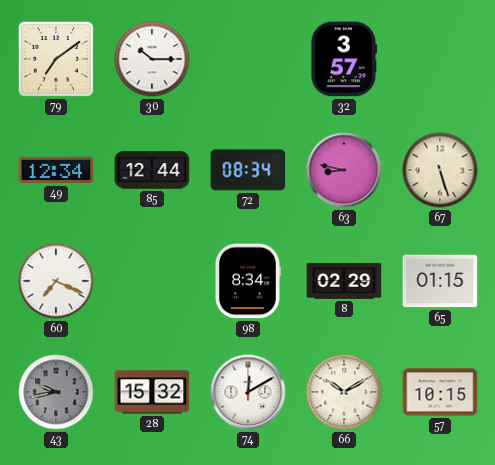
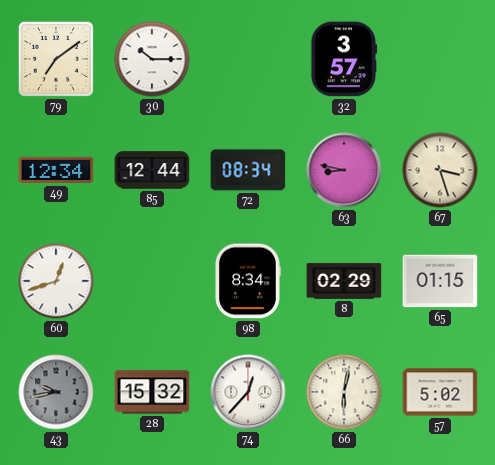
67: 5:27 -> 3:27 (440, 170)
60: 7:19 -> 12:42 (56, 281)
74: 12:10 -> 12:37 (248, 392)
66: 10:10 -> 6:02 (344, 392)
57: 10:15 -> 5:02 (440, 392)
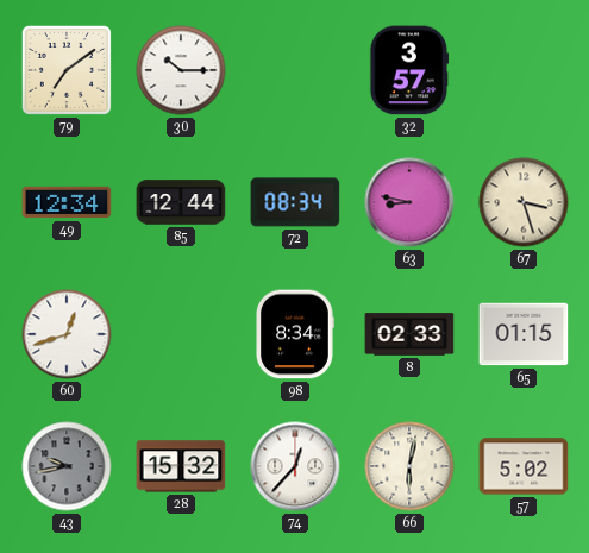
8: 02:29 -> 02:33 (409, 334)
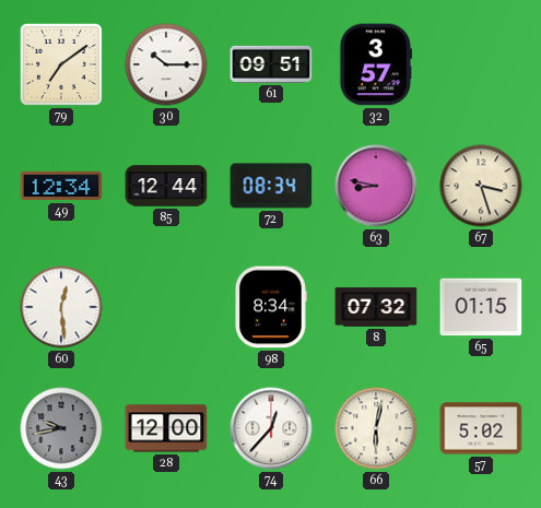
61: none -> 09:51 (271, 64)
60: 12:42 -> 12:29 (61, 307)
8: 02:33 -> 07:32 (376, 307)
28: 15:32 -> 12:00 (166, 428)
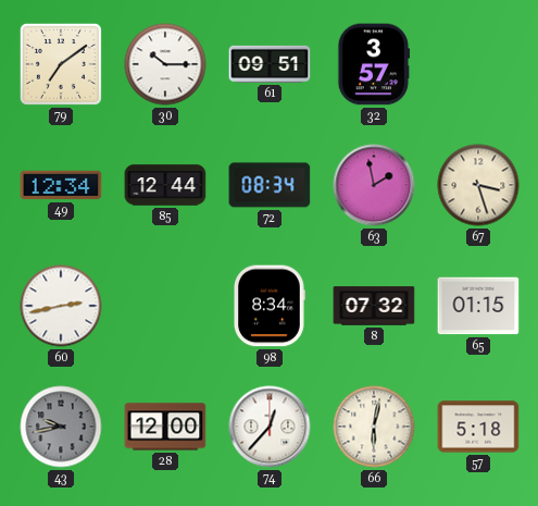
63: 8:47 -> 1:58 (374, 185)
60: 12:29 -> 2:43 (61, 306)
57: 5:02 -> 5:18 (478, 427)
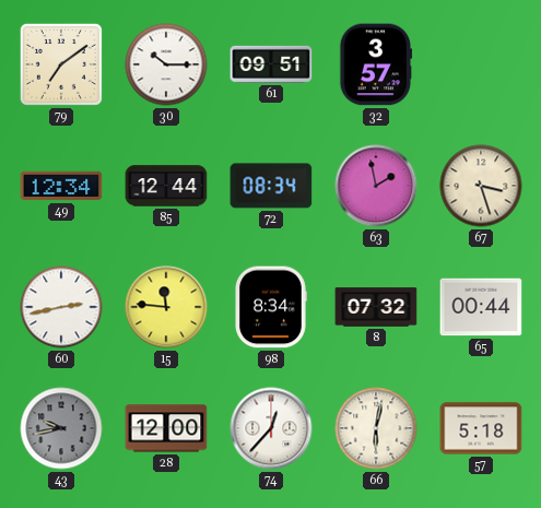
15: none -> 11:46 (166, 307)
65: 01:15 -> 00:44 (481, 307)
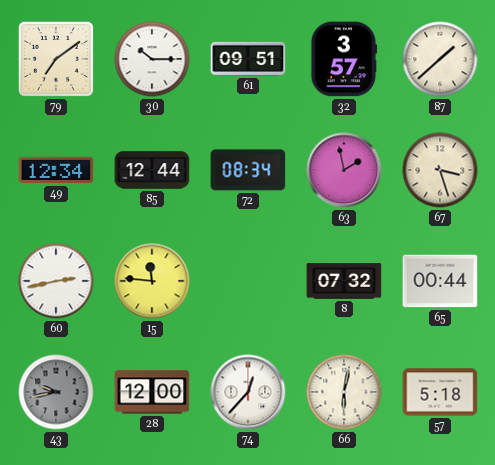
87: none -> 1:38 (440, 59)
98: 8:34 -> none (271, 307)
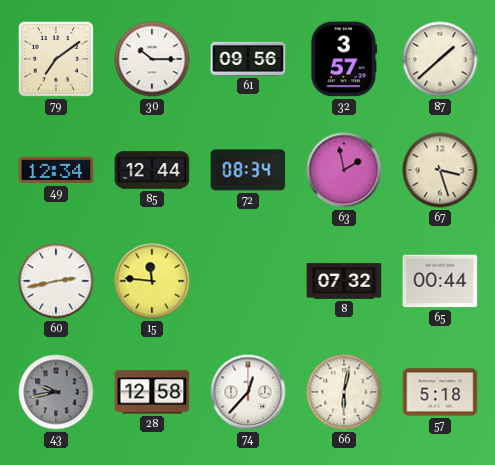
61: 09:51 -> 09:56 (248, 59)
28: 12:00 -> 12:58 (152, 392)
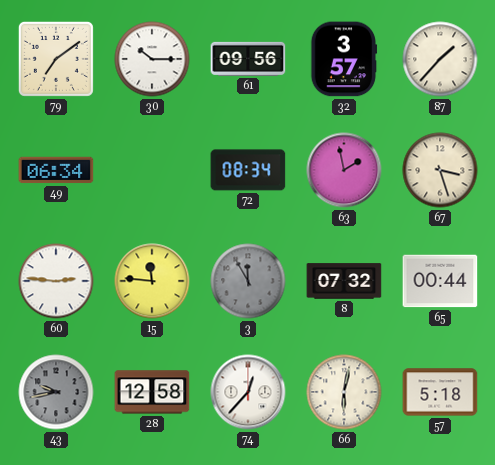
87: 1:38 -> 1:37 (440, 59)
49: 12:34 -> 06:34 (56, 170)
85: 12:44 -> none (152, 170)
60: 2:43 -> 2:46 (56, 281)
3: none -> 11:55 (248, 281)
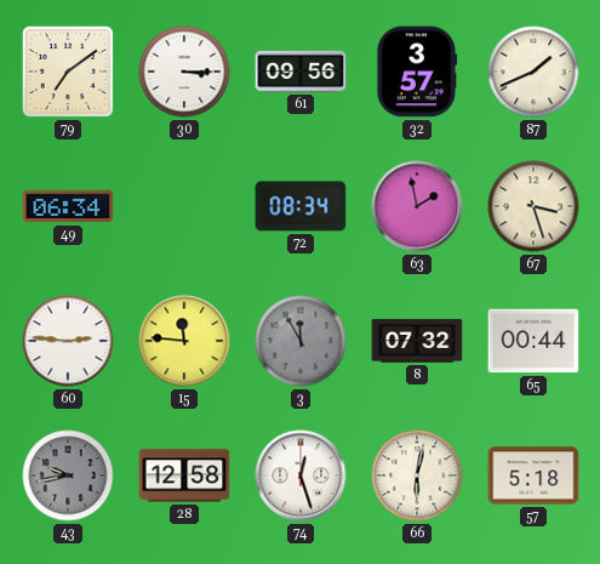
30: 10:15 -> 3:15 (184, 72)
87: 1:37 -> 1:41 (533, 72)
74: 12:37 -> 12:27 (301, 475)
